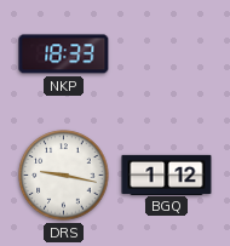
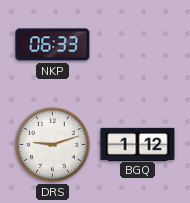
NKP: 18:33 -> 06:33 (53, 45)
DRS: 9:17 -> 9:12 (53, 145)
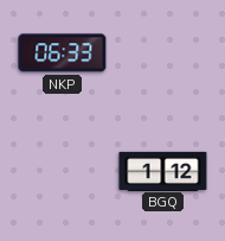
DRS: 9:12 -> none (53, 145)
